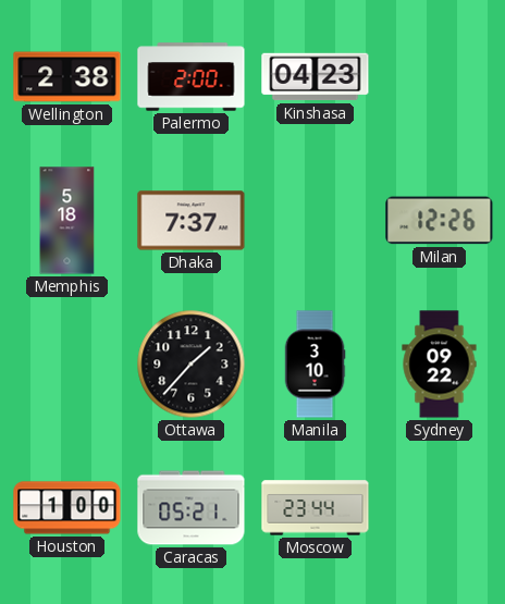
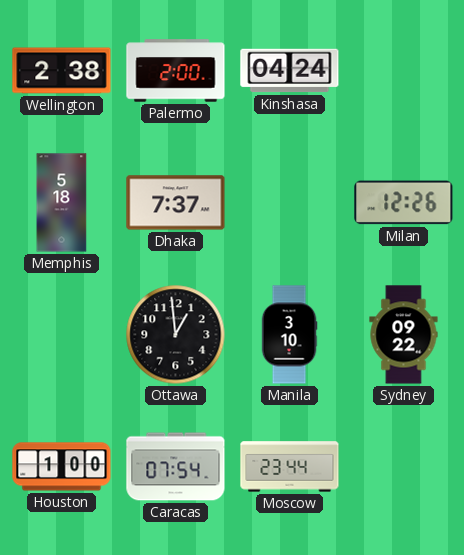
Kinshasa: 04:23 -> 04:24 (290, 71)
Ottawa: 1:37 -> 12:59 (176, 335)
Caracas: 05:21 -> 07:54 (176, 467)
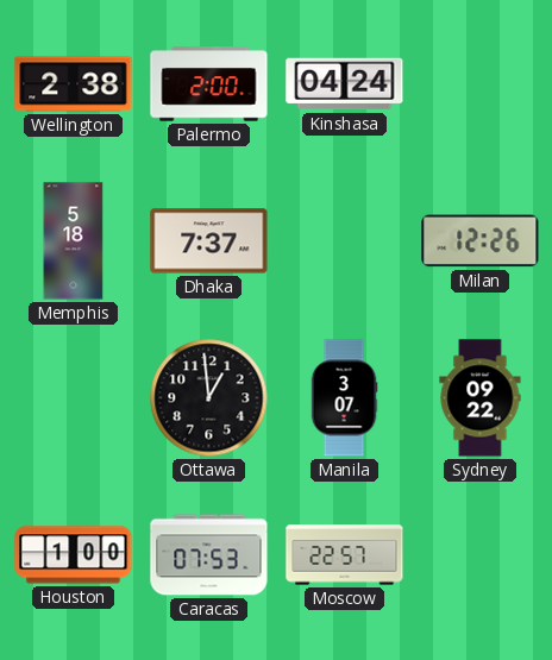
Manila: 3:10 -> 3:07 (344, 398)
Caracas: 07:54 -> 07:53 (209, 555)
Moscow: 23:44 -> 22:57 (345, 555)
